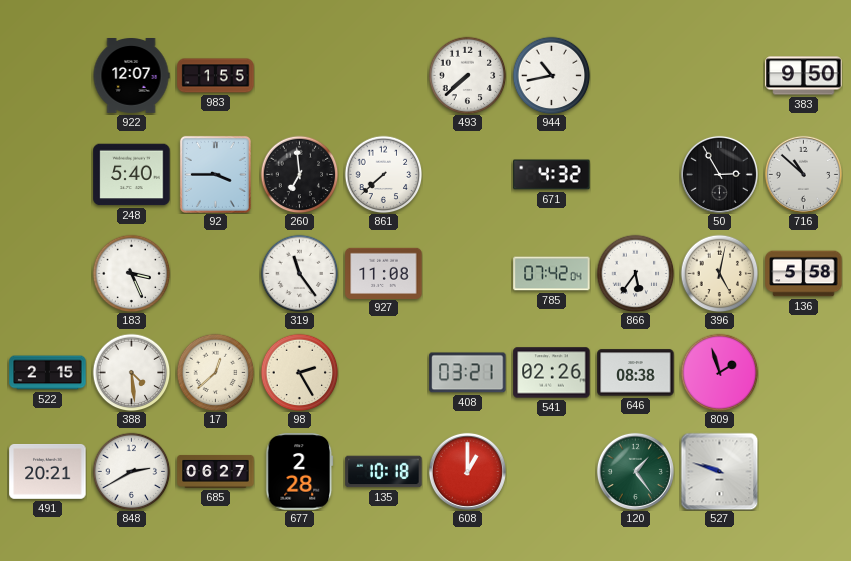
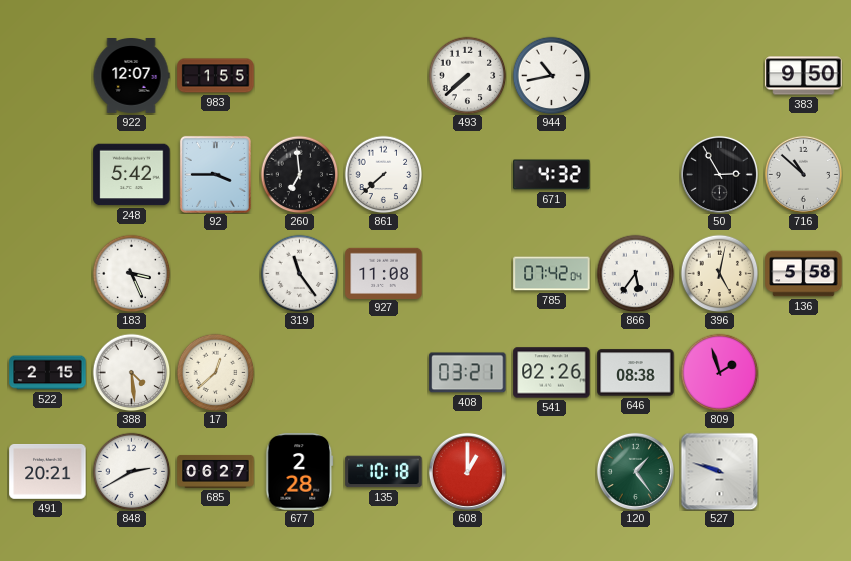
248: 5:40 -> 5:42 (132, 175)
98: 2:25 -> none (299, 372)
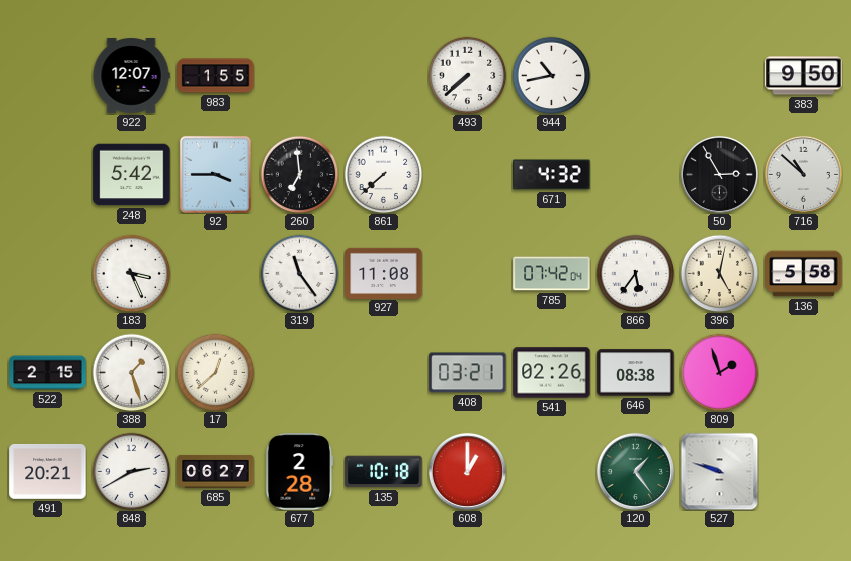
388: 4:29 -> 1:27 (131, 372)
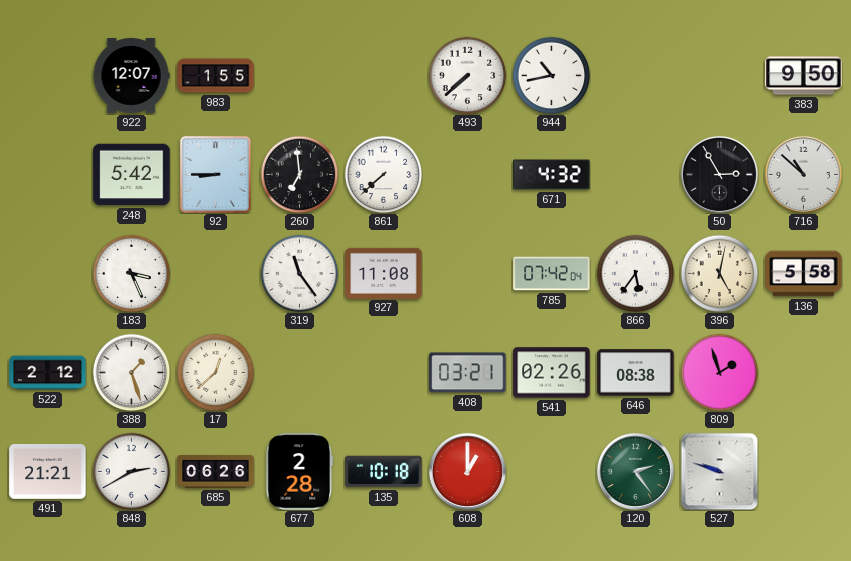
92: 3:45 -> 8:45 (215, 174)
522: 2:15 -> 2:12 (48, 373)
491: 20:21 -> 21:21 (48, 471)
685: 06:27 -> 06:26 (216, 471)
120: 1:24 -> 2:24 (635, 471)
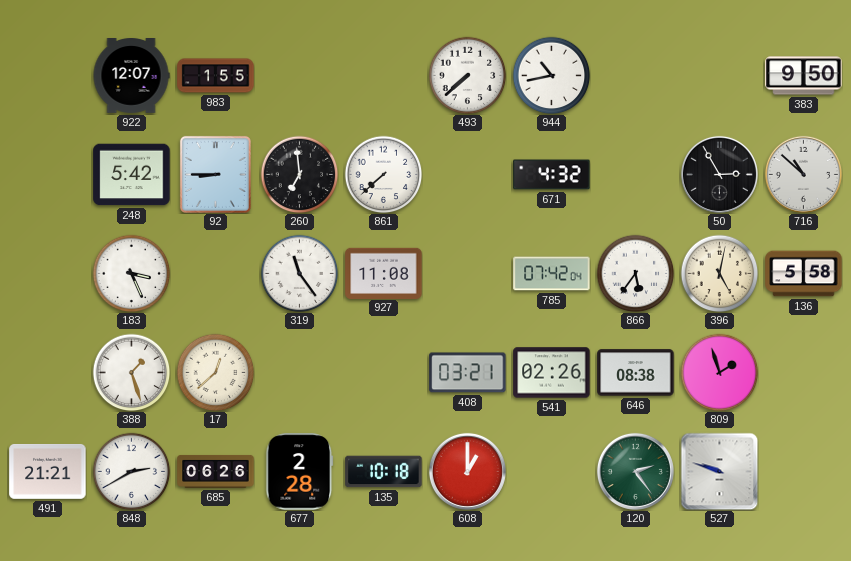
522: 2:12 -> none (48, 373)
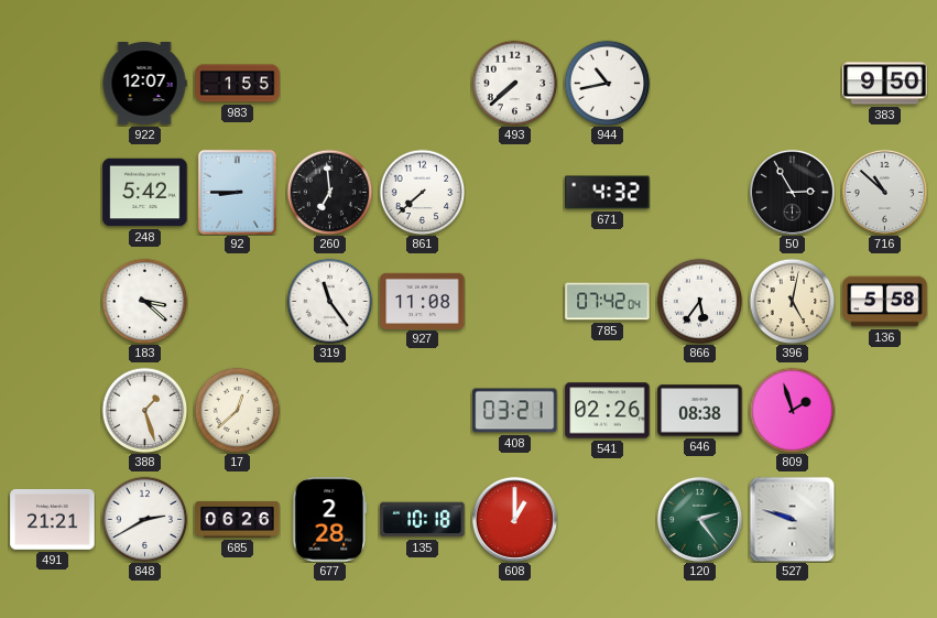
183: 3:26 -> 3:22 (144, 301)
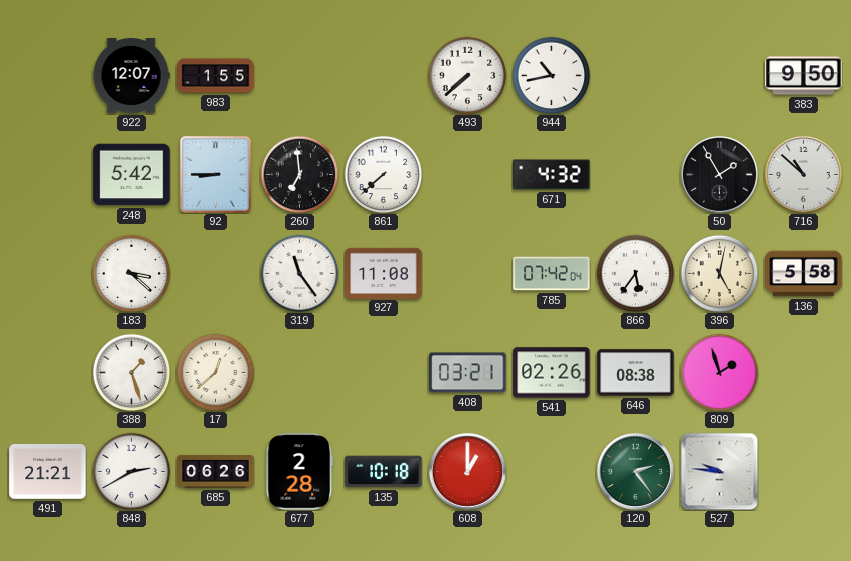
50: 2:55 -> 1:55 (719, 174)
527: 9:48 -> 9:46 (719, 471)
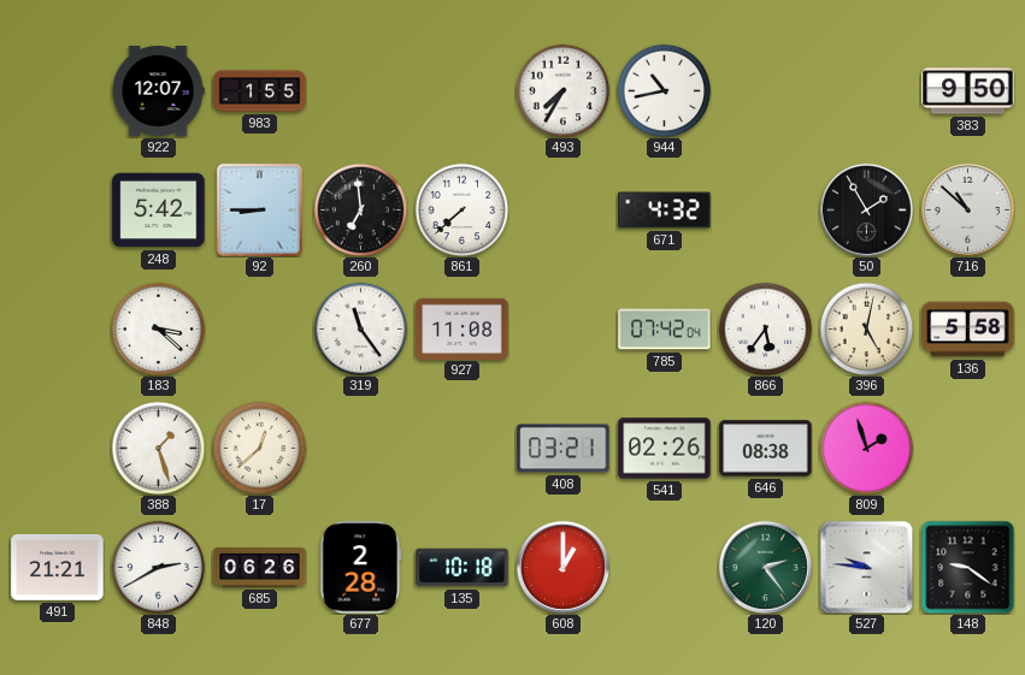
493: 7:38 -> 7:35 (562, 90)
148: none -> 9:21 (967, 567)
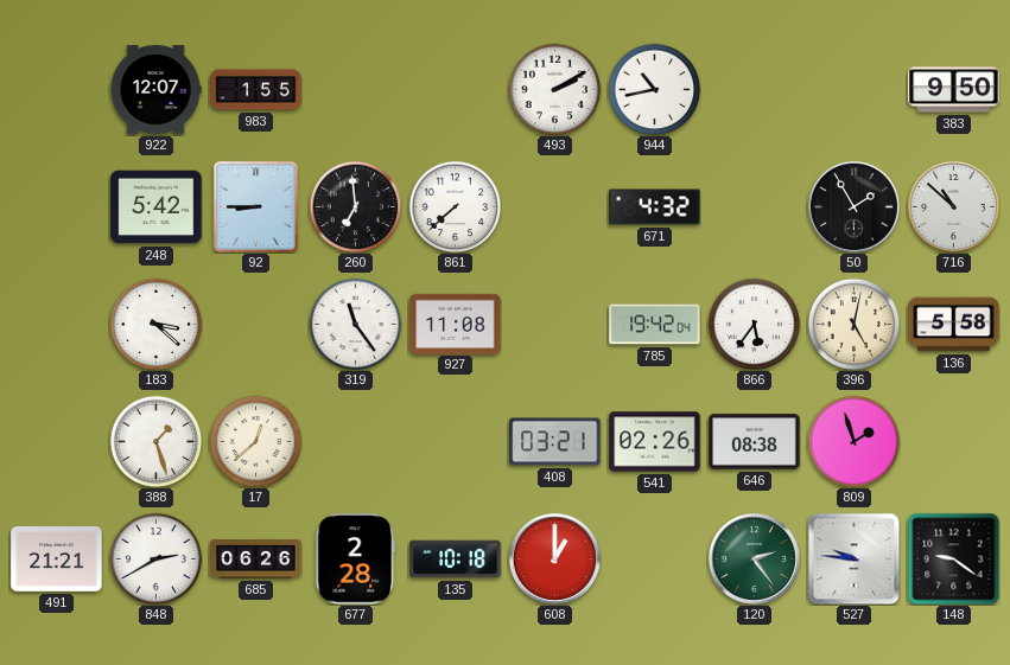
493: 7:35 -> 2:10 (554, 89)
785: 07:42 -> 19:42 (655, 325)
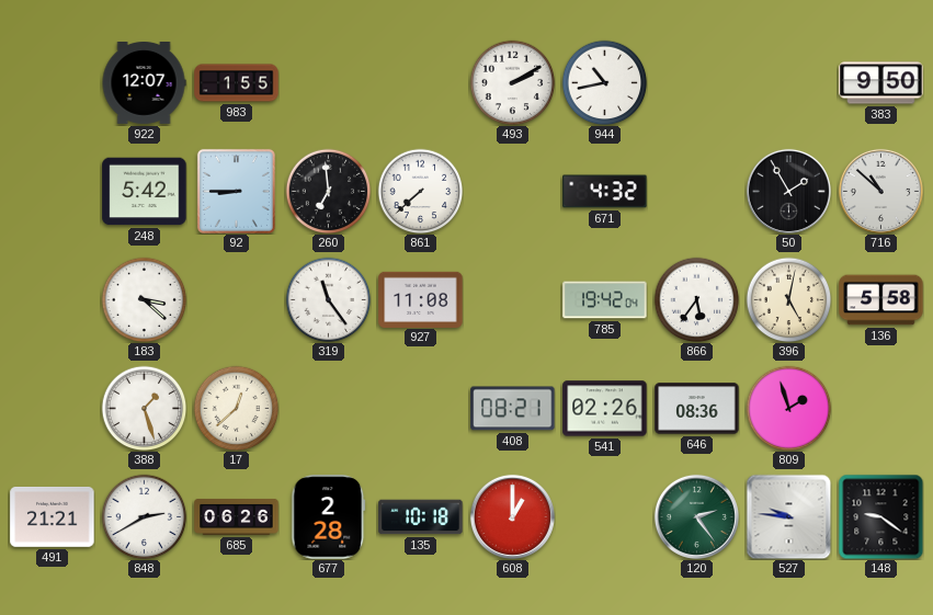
408: 03:21 -> 08:21 (513, 409)
646: 08:38 -> 08:36 (697, 409)
